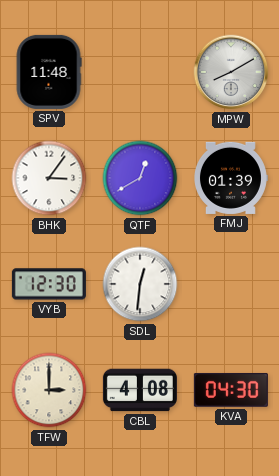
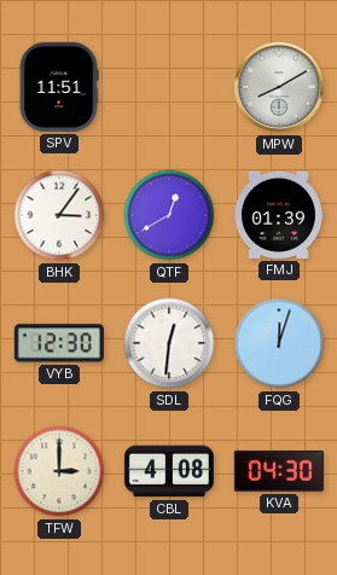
SPV: 11:48 -> 11:51 (59, 87)
FQG: none -> 12:03 (279, 343)
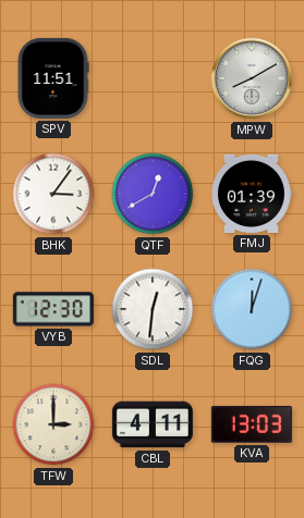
CBL: 4:08 -> 4:11 (153, 424)
KVA: 04:30 -> 13:03 (252, 424)
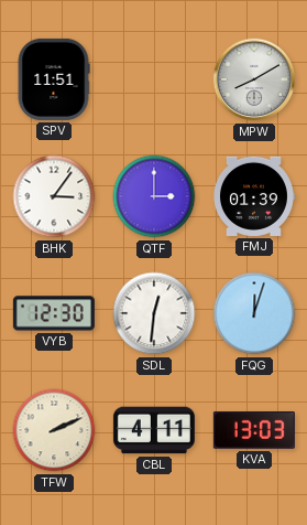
QTF: 12:40 -> 3:00 (154, 196)
TFW: 3:00 -> 2:11 (54, 430)
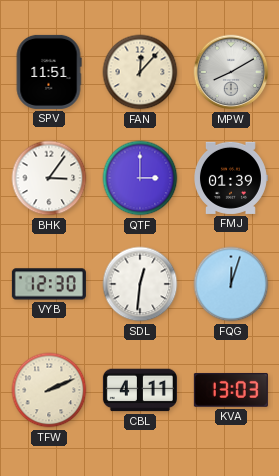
FAN: none -> 12:07 (140, 72)
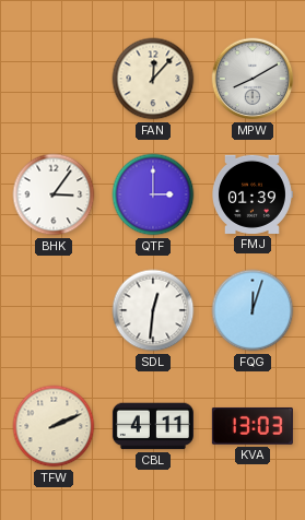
SPV: 11:51 -> none (49, 72)
VYB: 12:30 -> none (49, 284)
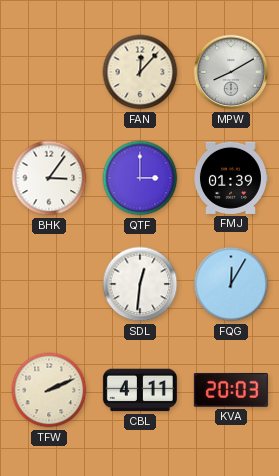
FQG: 12:03 -> 12:05 (231, 284)
KVA: 13:03 -> 20:03 (231, 390)
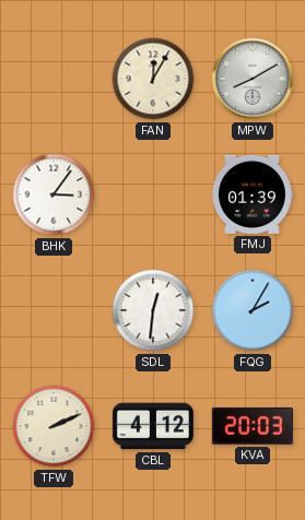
FAN: 12:07 -> 12:05 (153, 79)
QTF: 3:00 -> none (140, 178)
FQG: 12:05 -> 2:05 (253, 310)
CBL: 4:11 -> 4:12 (153, 426)
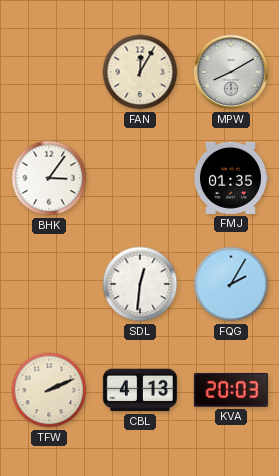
FMJ: 01:39 -> 01:35 (231, 178)
CBL: 4:12 -> 4:13 (140, 390)
